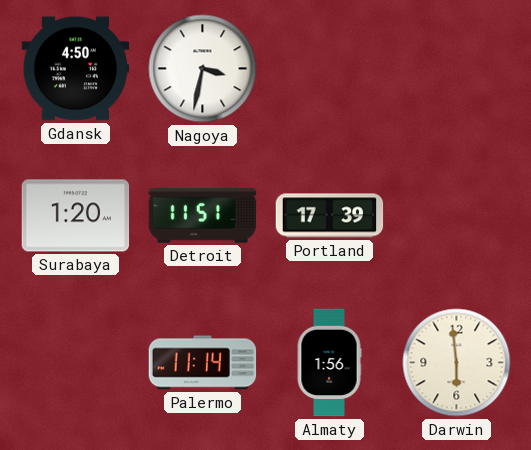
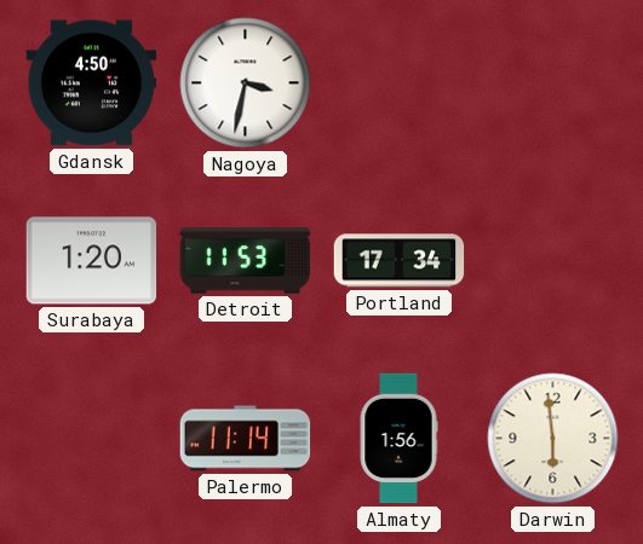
Detroit: 11:51 -> 11:53 (246, 261)
Portland: 17:39 -> 17:34 (400, 261)
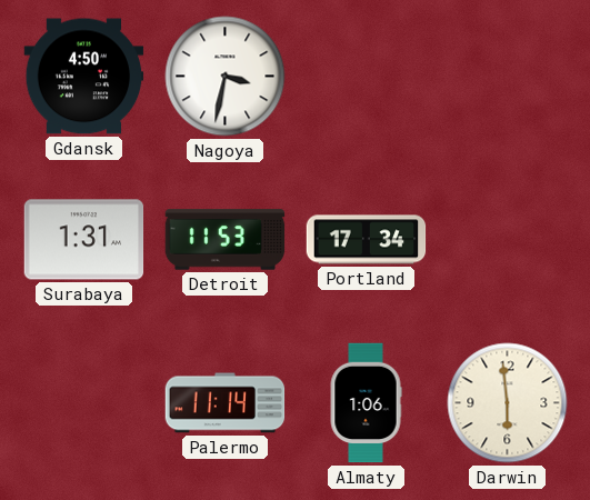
Surabaya: 1:20 -> 1:31 (84, 240)
Almaty: 1:56 -> 1:06 (366, 403)
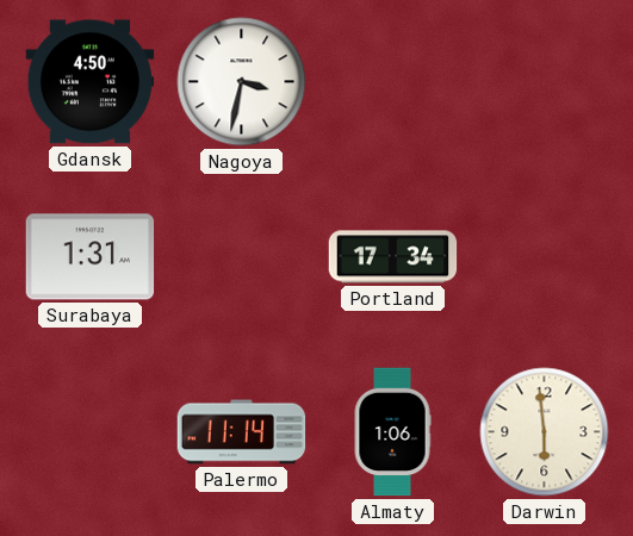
Detroit: 11:53 -> none (226, 240)
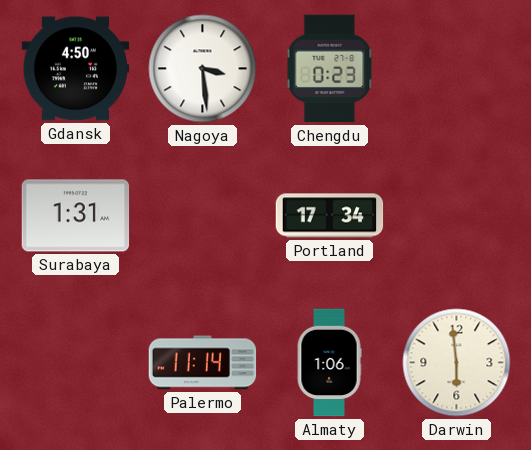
Nagoya: 3:32 -> 3:29 (203, 69)
Chengdu: none -> 0:23 (330, 69)
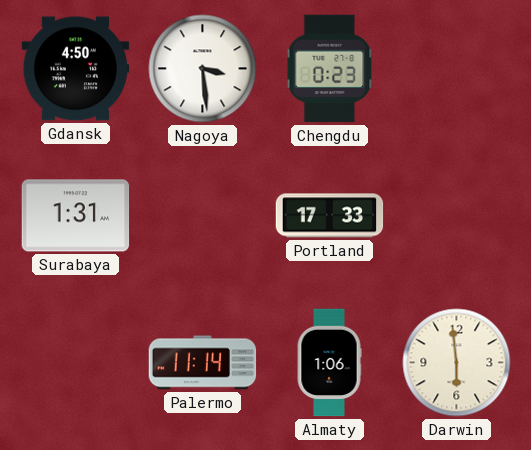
Portland: 17:34 -> 17:33 (330, 216)
